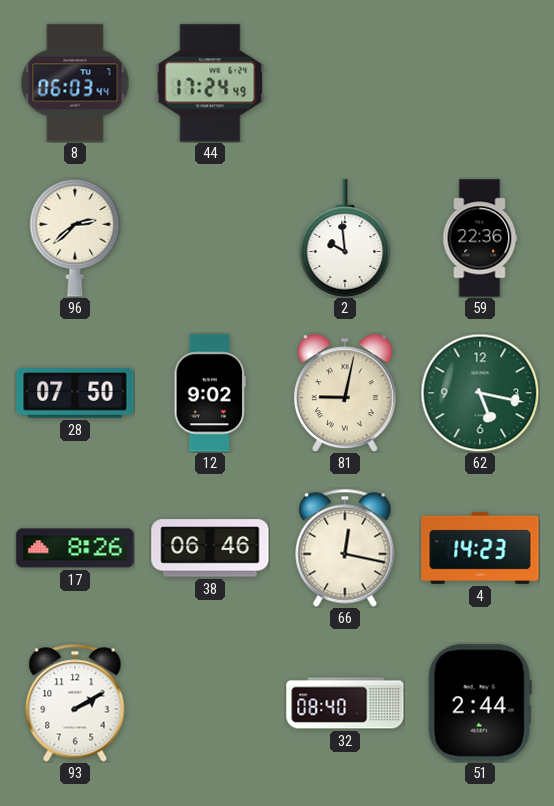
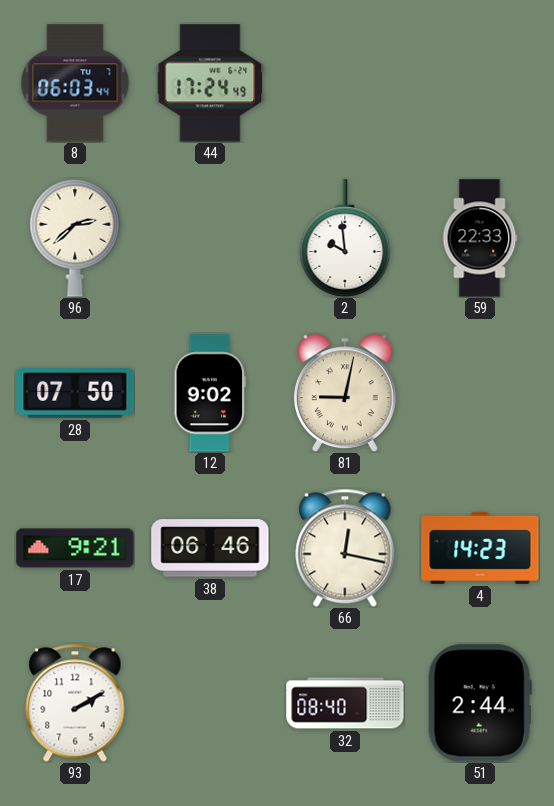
59: 22:36 -> 22:33 (480, 238)
62: 5:17 -> none (480, 393)
17: 8:26 -> 9:21 (75, 548)
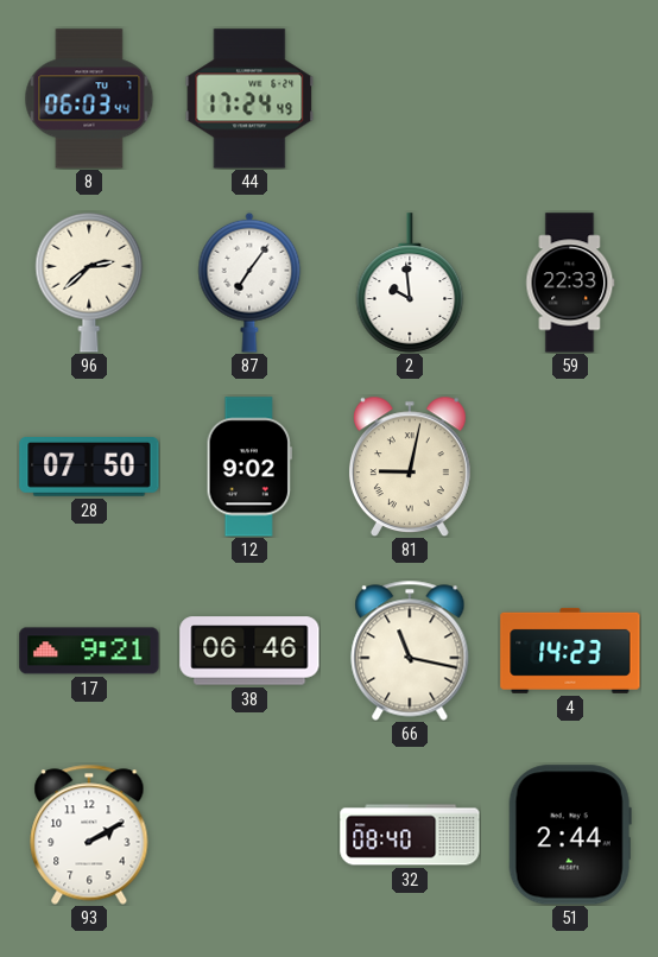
87: none -> 7:06 (249, 283)
66: 12:17 -> 11:17 (410, 651)
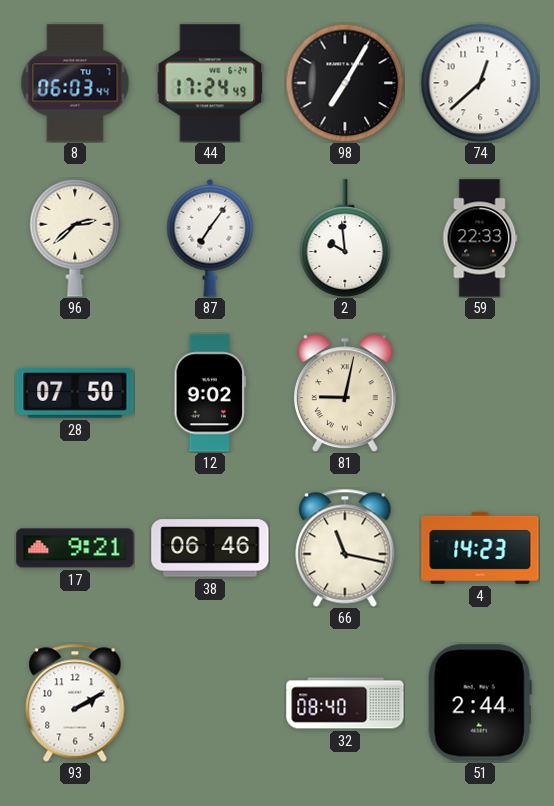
98: none -> 7:05 (345, 83)
74: none -> 12:38 (480, 83)
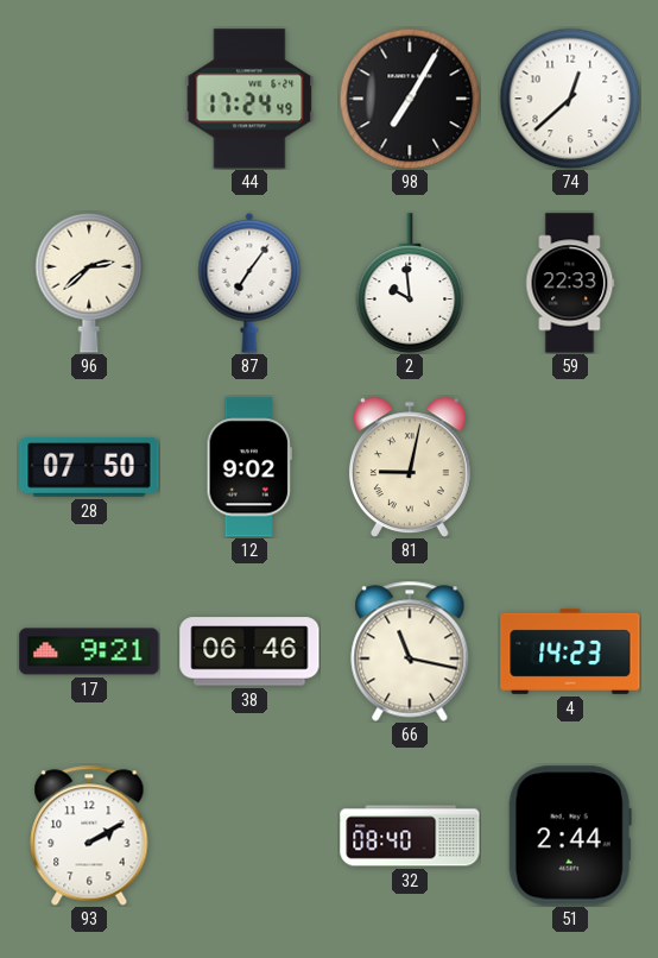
8: 06:03 -> none (75, 83)
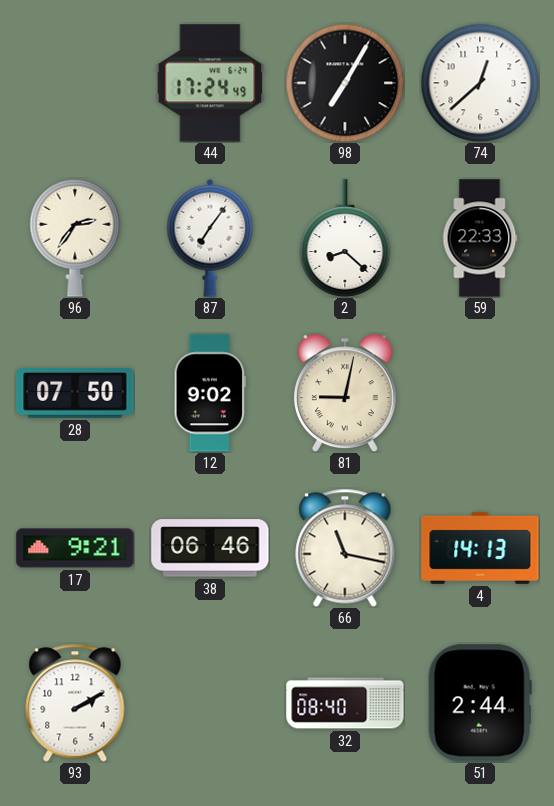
96: 2:38 -> 2:36 (75, 238)
2: 9:59 -> 8:22 (345, 238)
4: 14:23 -> 14:13 (480, 548)
